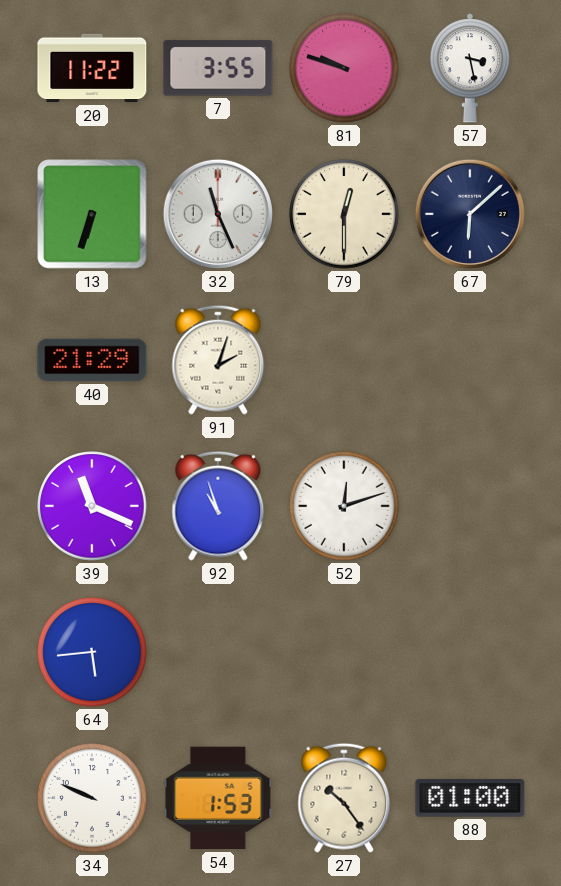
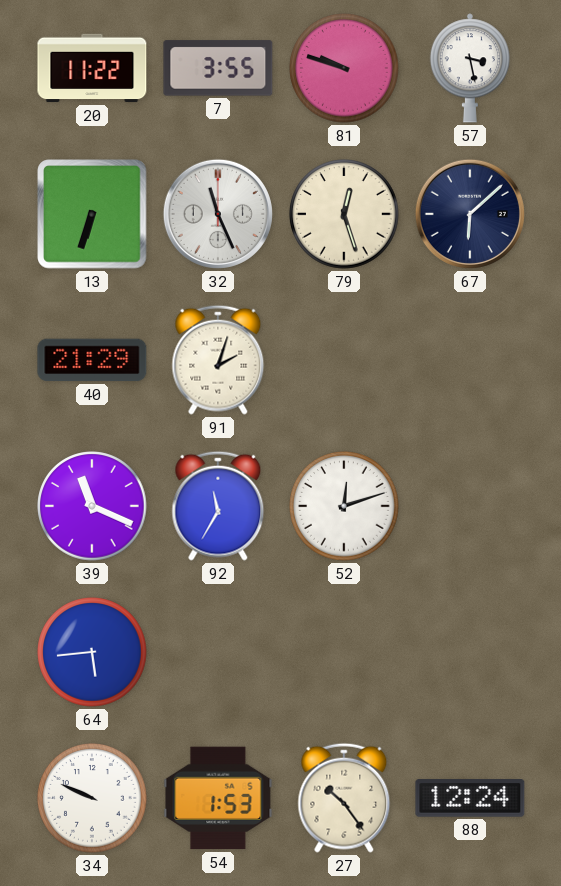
79: 12:30 -> 12:27 (344, 214)
92: 10:57 -> 11:35 (218, 506)
88: 01:00 -> 12:24 (470, 798)
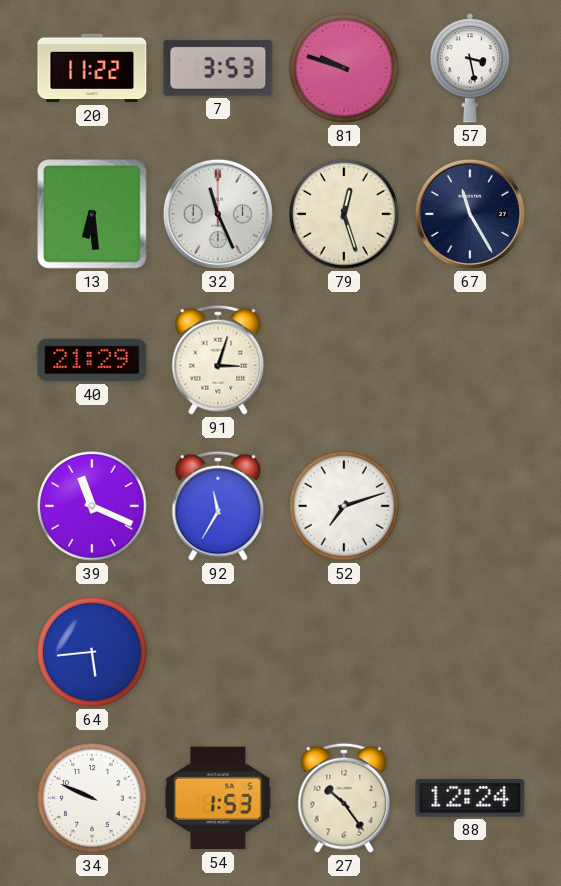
7: 3:55 -> 3:53 (218, 68)
13: 6:33 -> 6:29 (92, 214)
67: 6:08 -> 11:25 (470, 214)
91: 2:03 -> 3:03 (218, 360)
52: 12:12 -> 7:12 (344, 506)
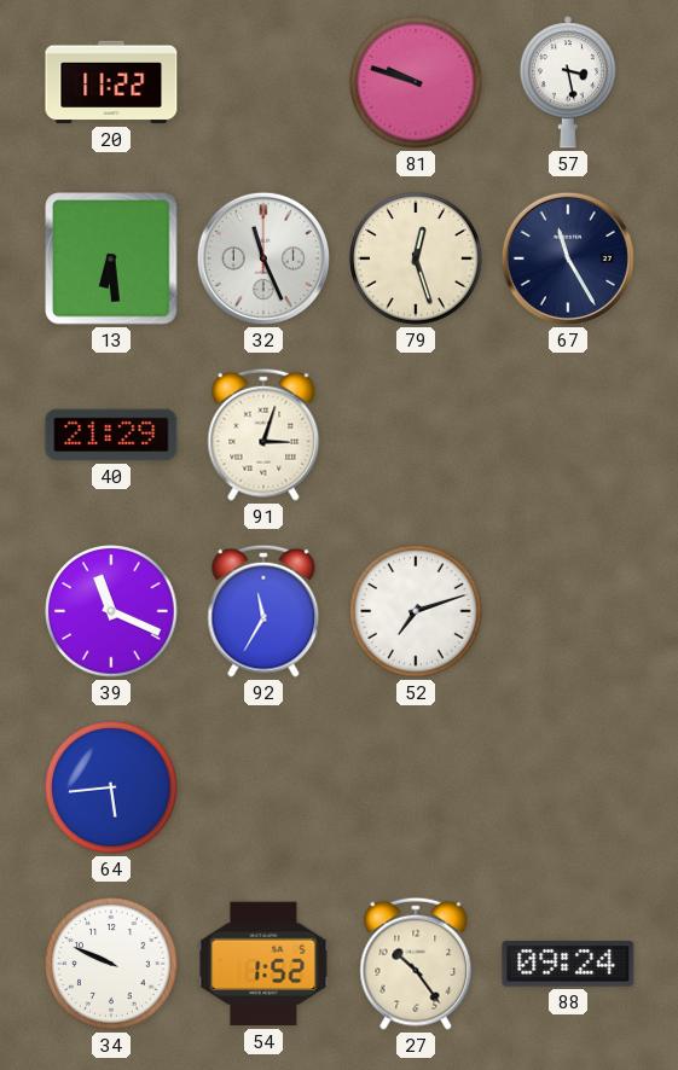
7: 3:53 -> none (218, 68)
54: 1:53 -> 1:52 (263, 964)
88: 12:24 -> 09:24 (568, 964)
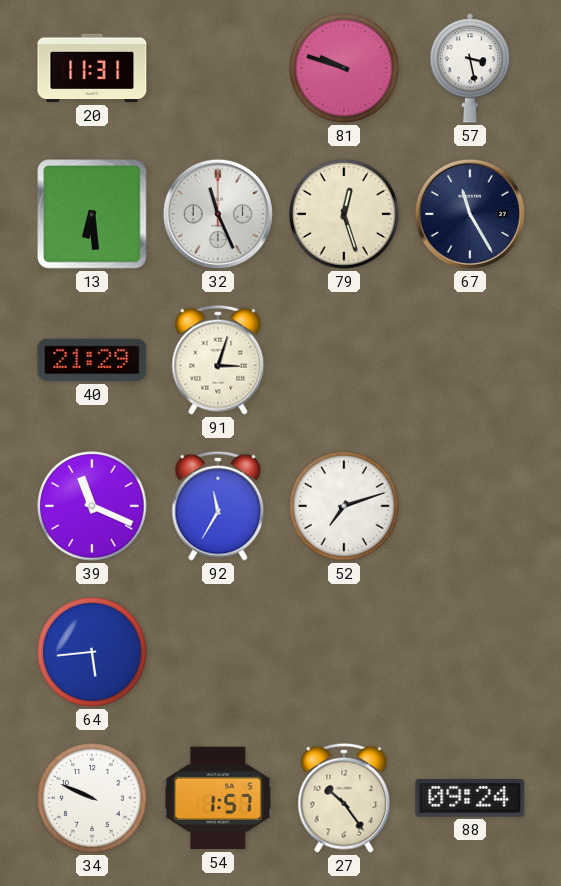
20: 11:22 -> 11:31 (92, 68)
54: 1:52 -> 1:57 (218, 798)
